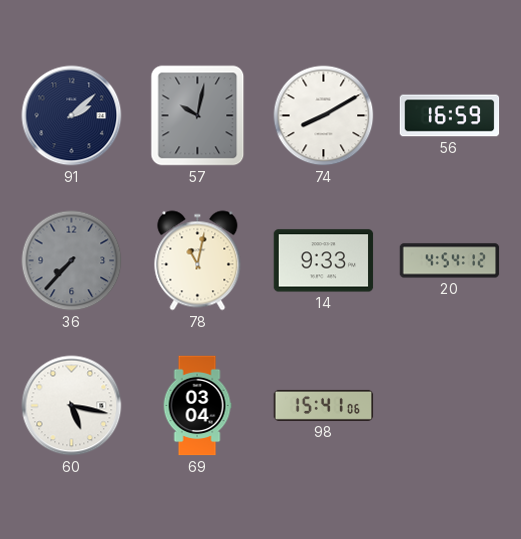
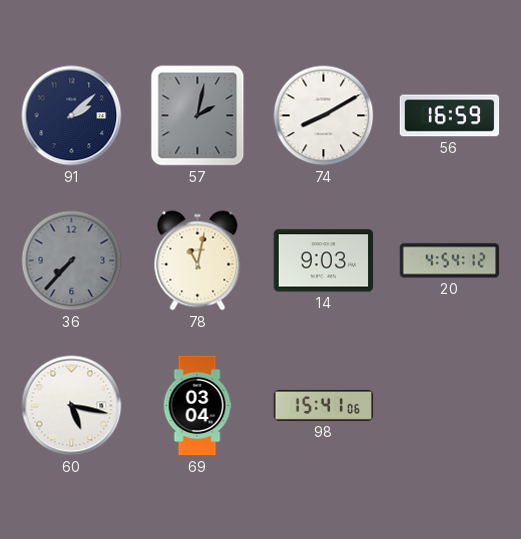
57: 10:02 -> 2:02 (198, 116)
14: 9:33 -> 9:03 (324, 261)
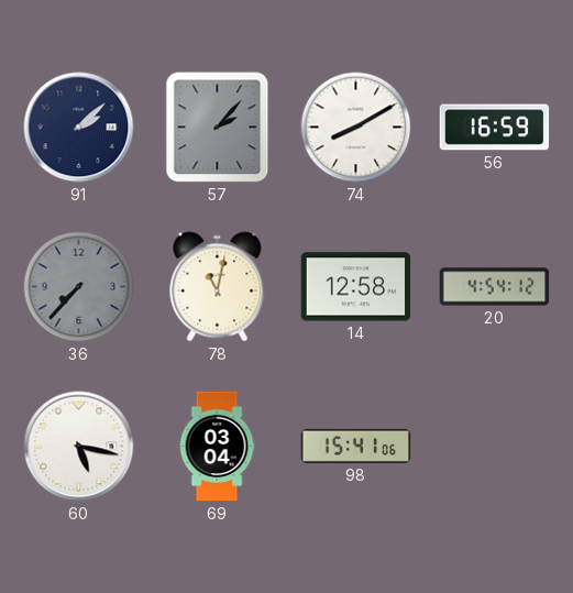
57: 2:02 -> 2:07 (218, 128)
14: 9:03 -> 12:58 (356, 287)
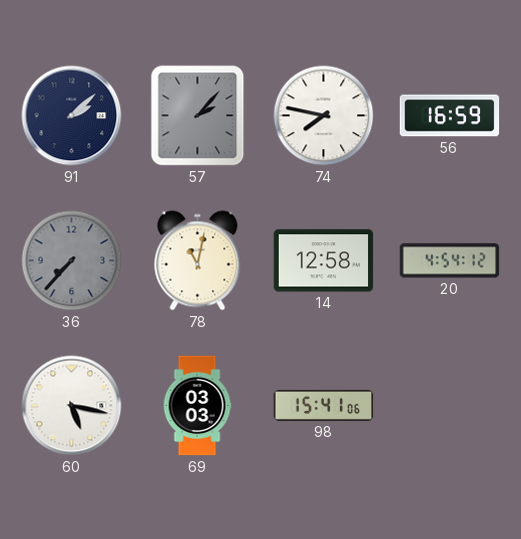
74: 8:10 -> 7:47 (324, 116)
69: 03:04 -> 03:03 (197, 406)
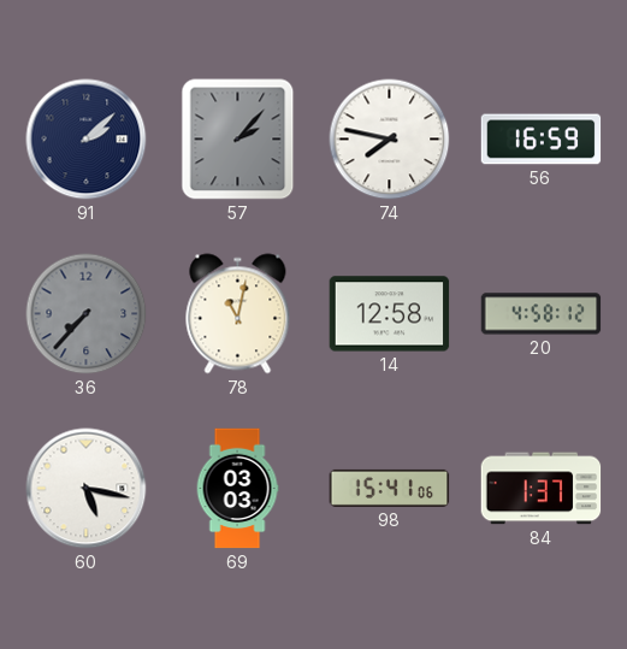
20: 4:54 -> 4:58 (542, 314)
84: none -> 1:37 (542, 489)
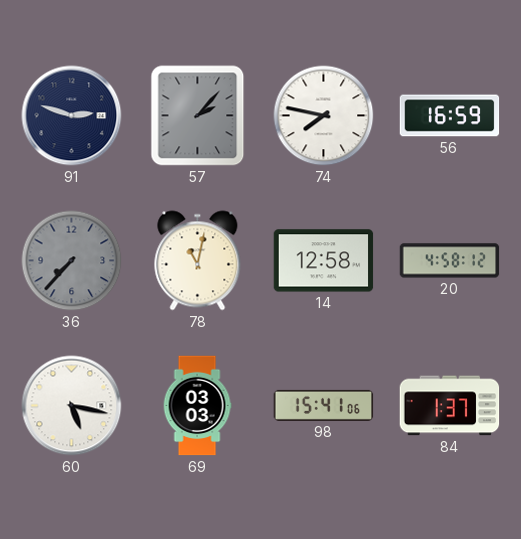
91: 2:08 -> 2:48 (72, 116)
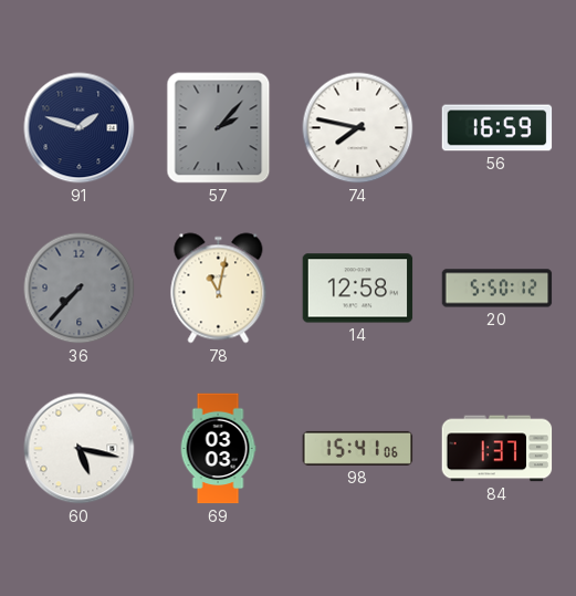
91: 2:48 -> 1:48 (80, 128)
20: 4:58 -> 5:50 (498, 289)
